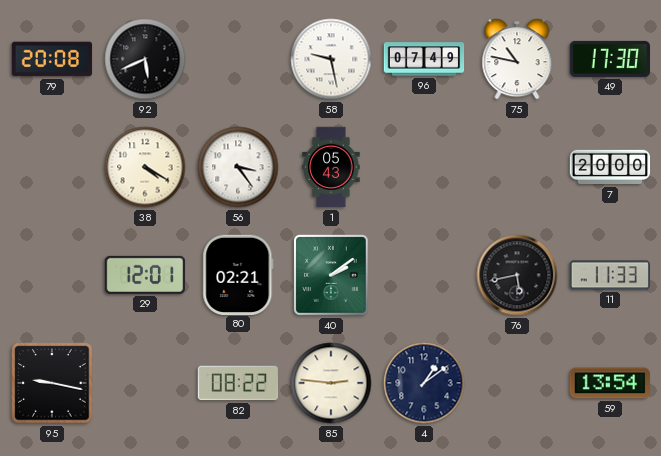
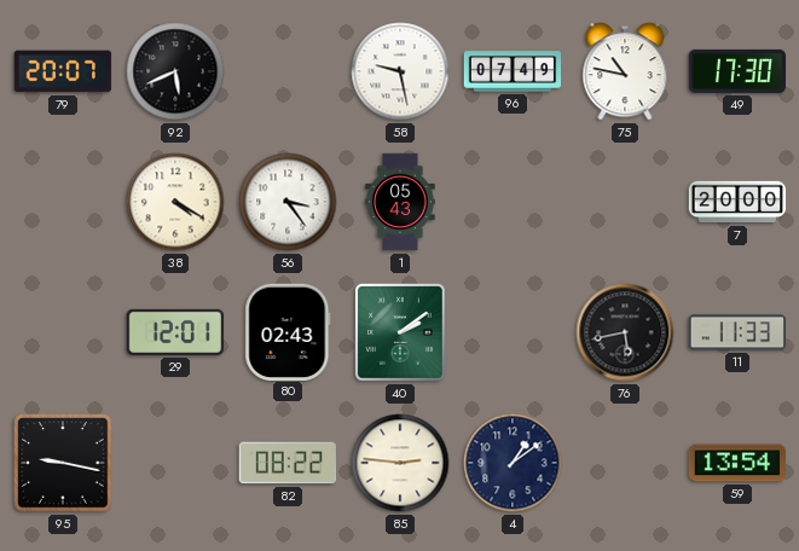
79: 20:08 -> 20:07 (63, 71)
80: 02:21 -> 02:43 (288, 331)
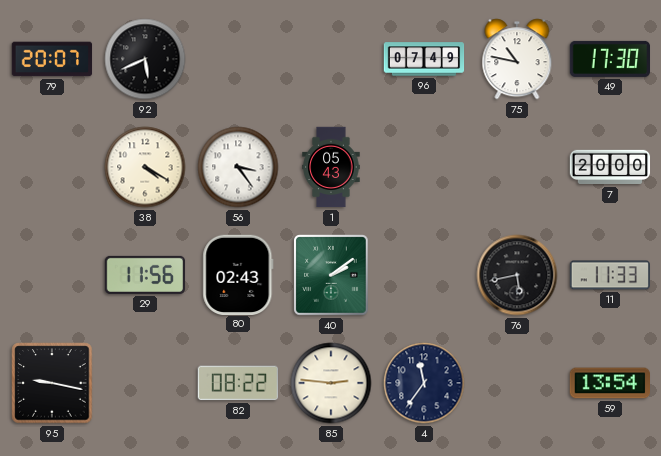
58: 9:28 -> none (400, 71)
29: 12:01 -> 11:56 (145, 275)
4: 1:09 -> 11:36 (424, 383)
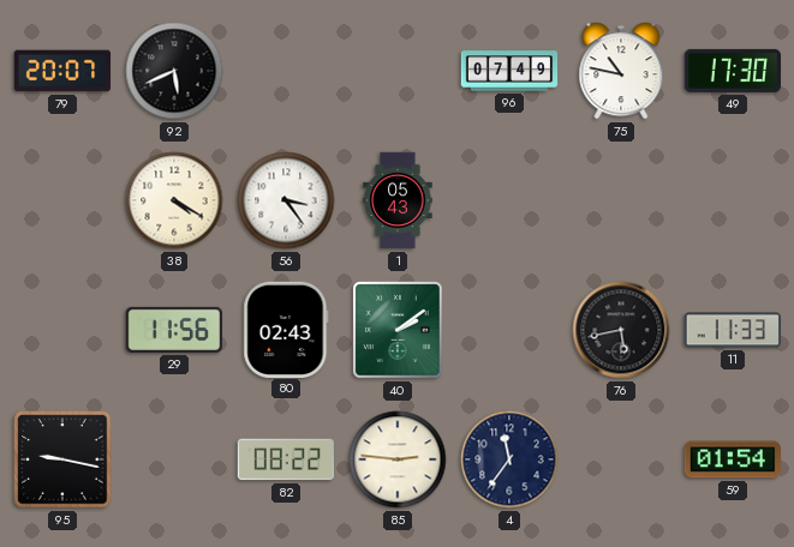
7: 20:00 -> none (610, 167)
59: 13:54 -> 01:54 (732, 459)
